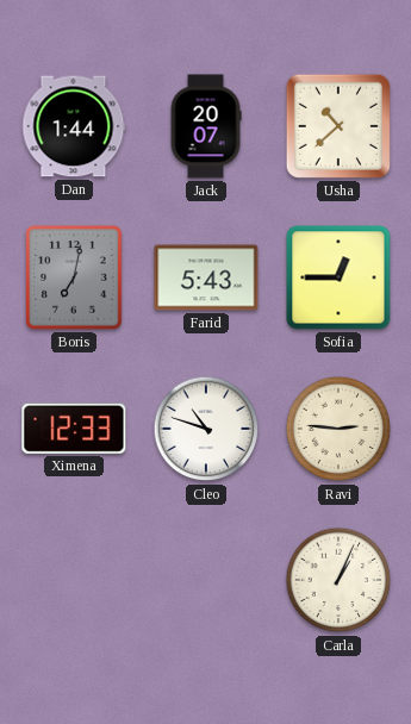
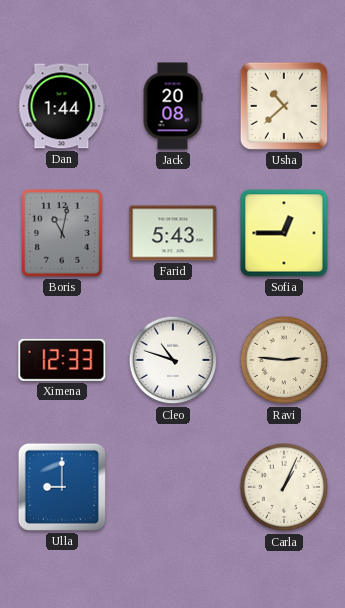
Jack: 20:07 -> 20:08 (173, 106)
Boris: 7:02 -> 11:02 (62, 233)
Ulla: none -> 9:00 (62, 487)
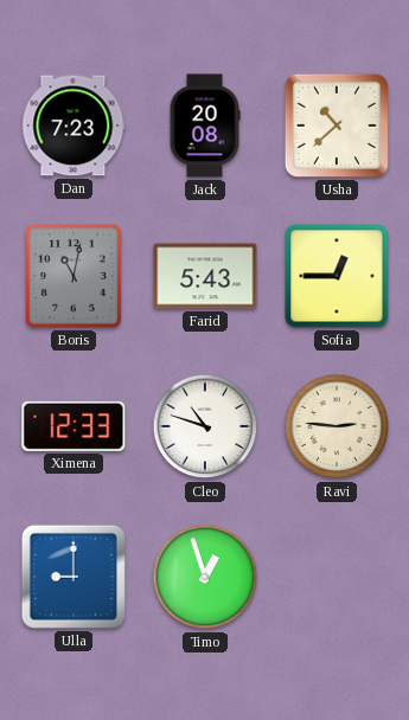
Dan: 1:44 -> 7:23 (74, 126)
Timo: none -> 12:57 (205, 577)
Carla: 1:04 -> none (284, 487)
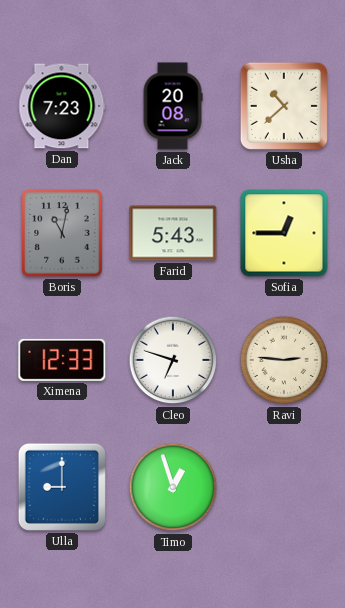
Cleo: 10:48 -> 6:48 (173, 360)
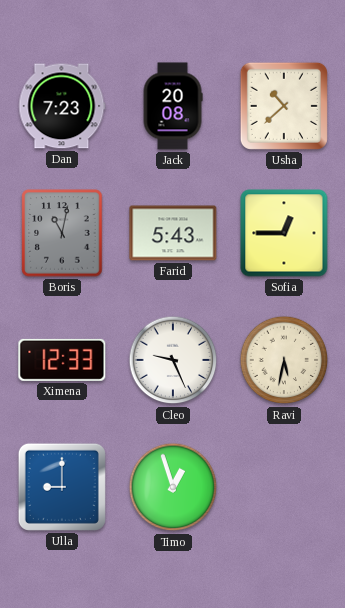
Cleo: 6:48 -> 9:26 (173, 360)
Ravi: 2:46 -> 5:32 (284, 360)
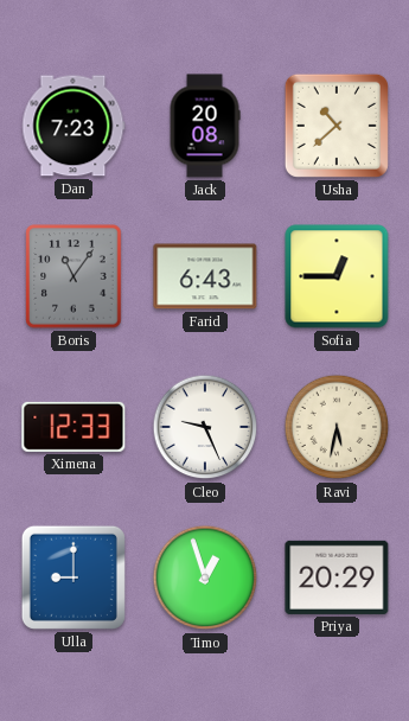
Boris: 11:02 -> 11:06 (74, 276)
Farid: 5:43 -> 6:43 (205, 276)
Priya: none -> 20:29 (337, 578)
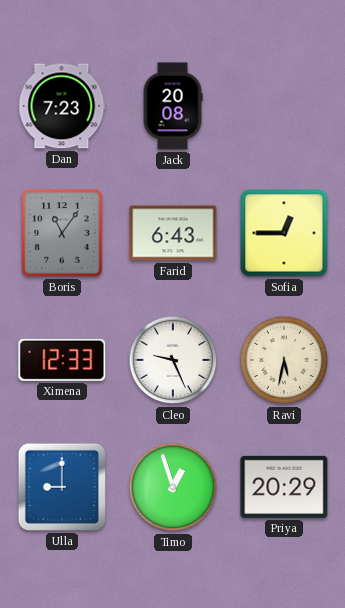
Usha: 10:38 -> none (337, 126)
